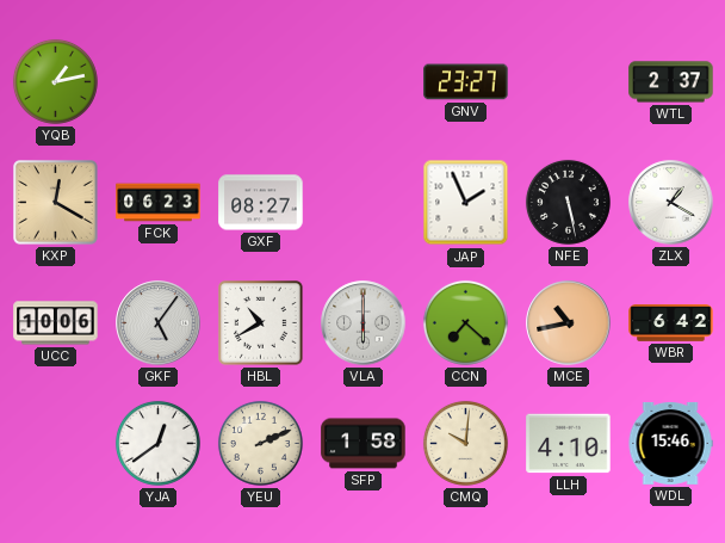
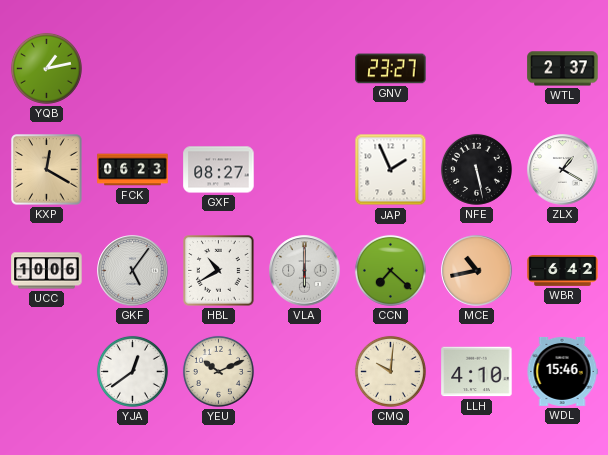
YEU: 2:11 -> 10:11 (218, 371)
SFP: 1:58 -> none (364, 444)
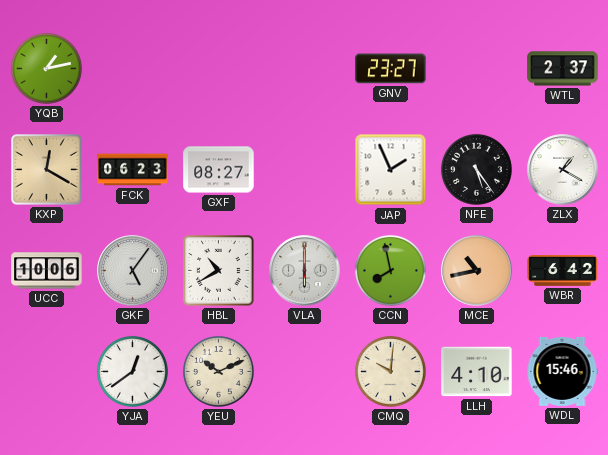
NFE: 5:28 -> 5:24 (476, 169)
CCN: 7:22 -> 7:58 (390, 270)
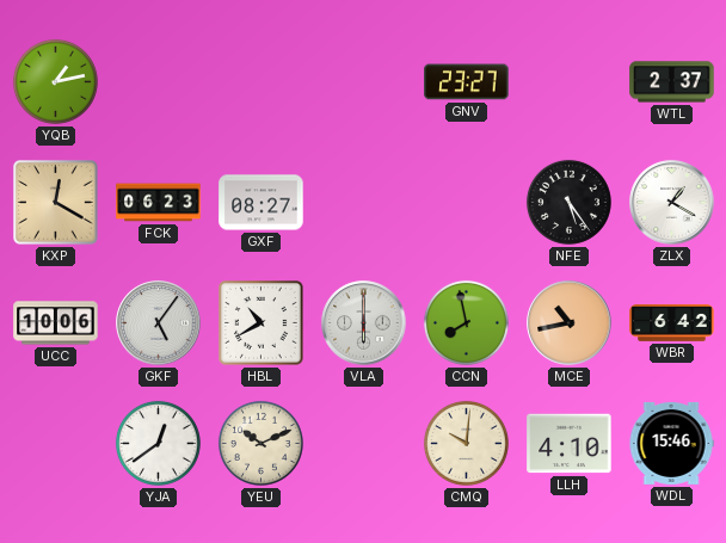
JAP: 1:56 -> none (391, 170)
